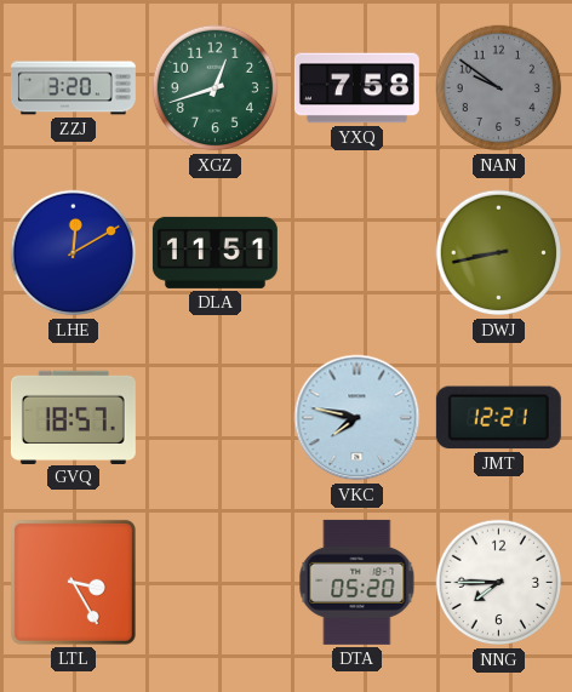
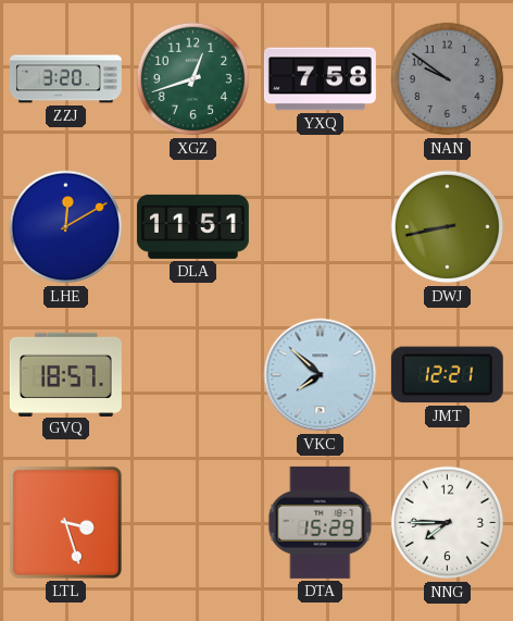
VKC: 7:47 -> 7:52 (321, 375)
LTL: 3:25 -> 3:27 (65, 522)
DTA: 05:20 -> 15:29 (321, 522)
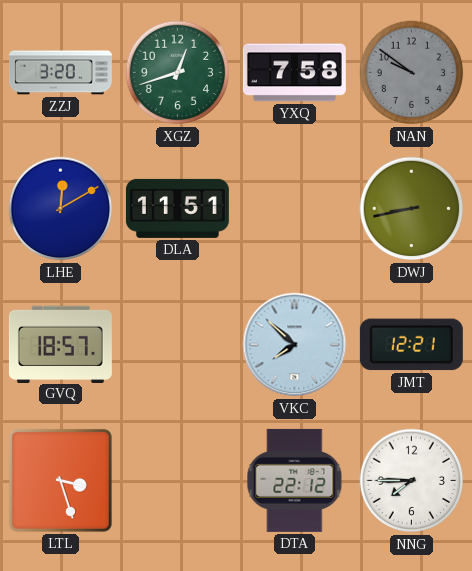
DTA: 15:29 -> 22:12 (295, 480)
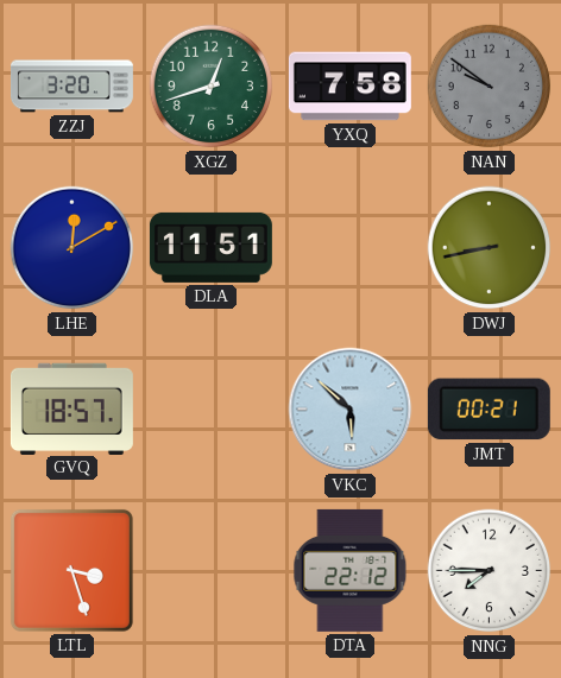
VKC: 7:52 -> 5:52 (351, 410)
JMT: 12:21 -> 00:21 (488, 410)
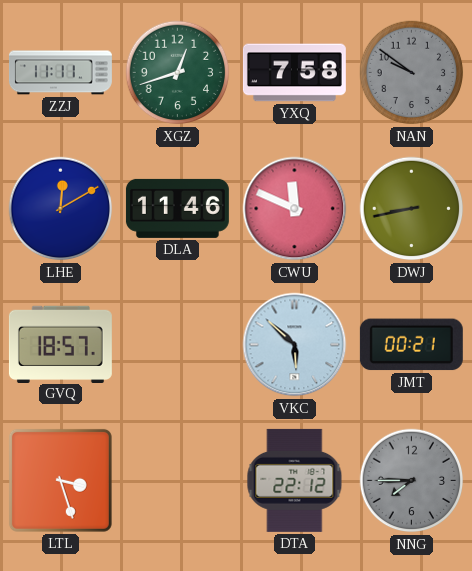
ZZJ: 3:20 -> 11:11 (60, 73)
DLA: 11:51 -> 11:46 (177, 208)
CWU: none -> 11:49 (295, 209)
NNG dial: white -> grey (412, 481)
